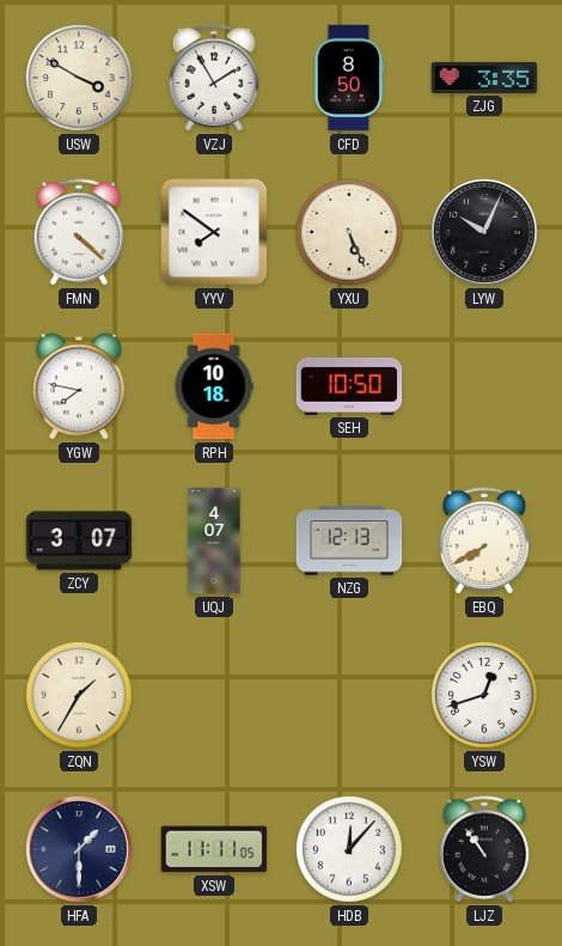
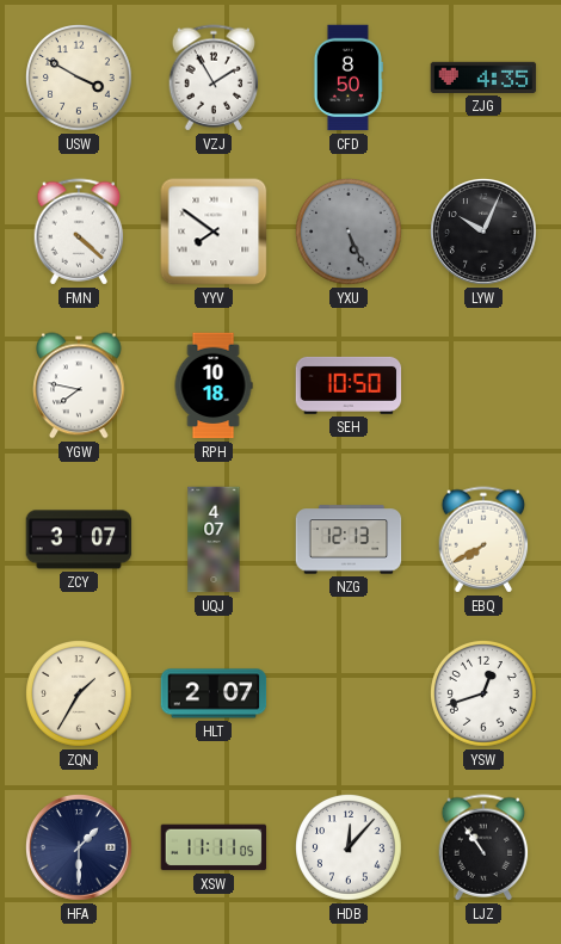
ZJG: 3:35 -> 4:35 (483, 78)
YXU dial: cream -> grey (350, 233)
HLT: none -> 2:07 (214, 693)
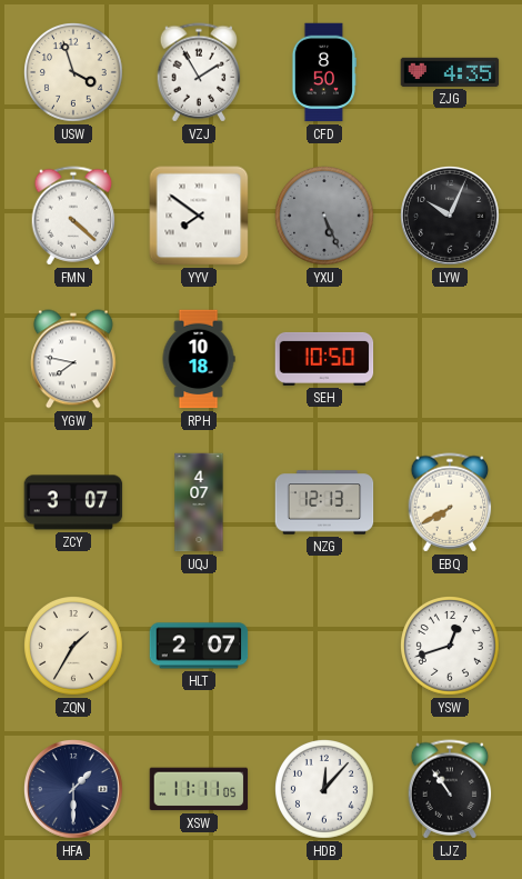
USW: 3:50 -> 3:57 (74, 73)
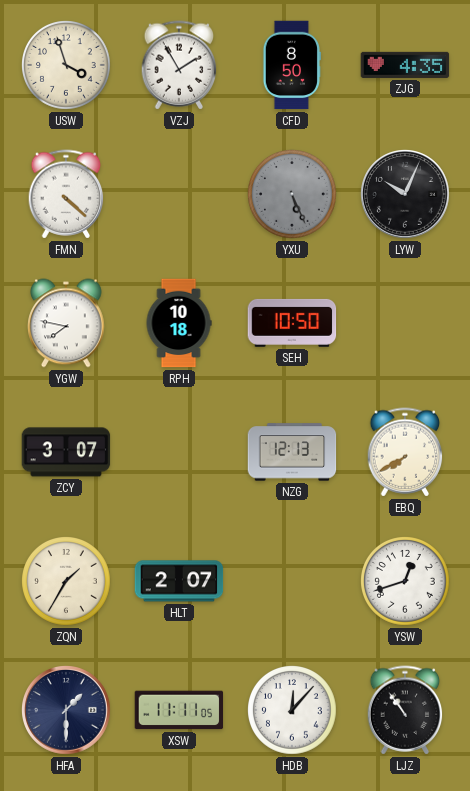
YYV: 7:51 -> none (199, 216)
UQJ: 4:07 -> none (199, 502)
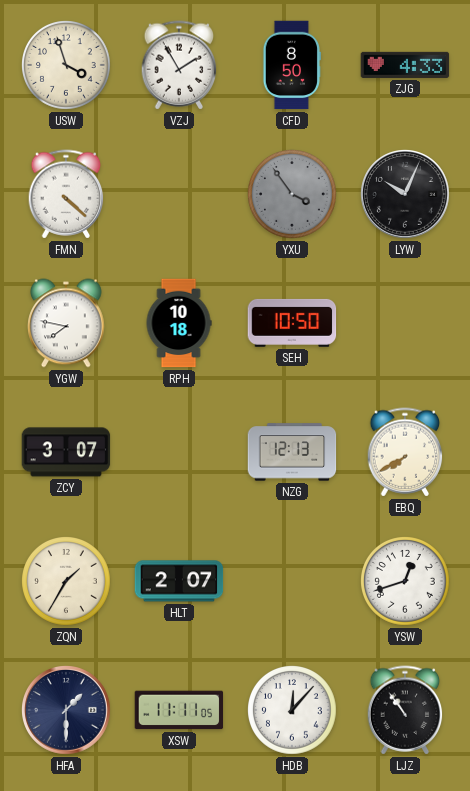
ZJG: 4:35 -> 4:33 (405, 65)
YXU: 5:26 -> 3:54 (293, 195)
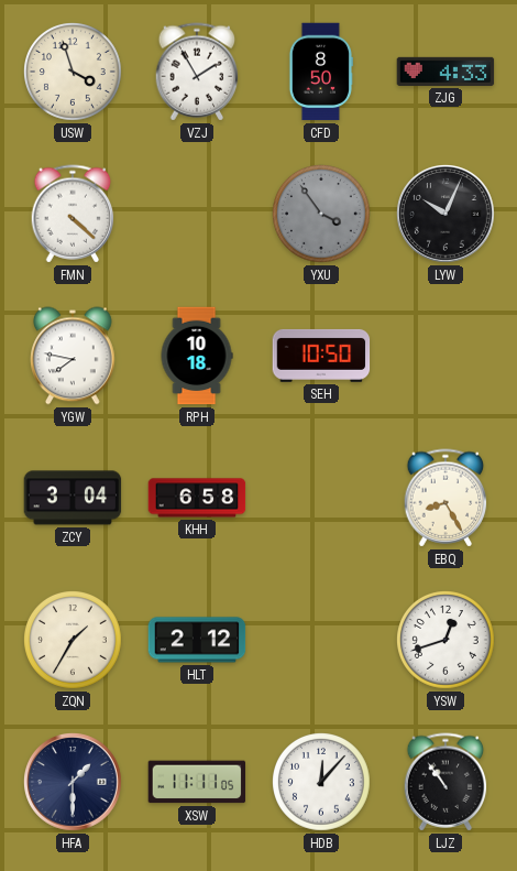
ZCY: 3:07 -> 3:04 (73, 498)
KHH: none -> 6:58 (197, 498)
NZG: 12:13 -> none (292, 452)
EBQ: 7:40 -> 8:25 (446, 498)
HLT: 2:07 -> 2:12 (197, 640)
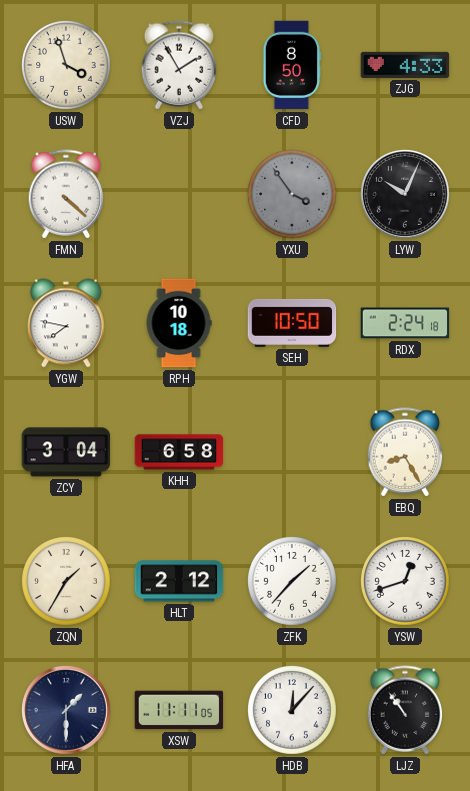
RDX: none -> 2:24 (405, 323)
ZFK: none -> 1:37 (293, 582)
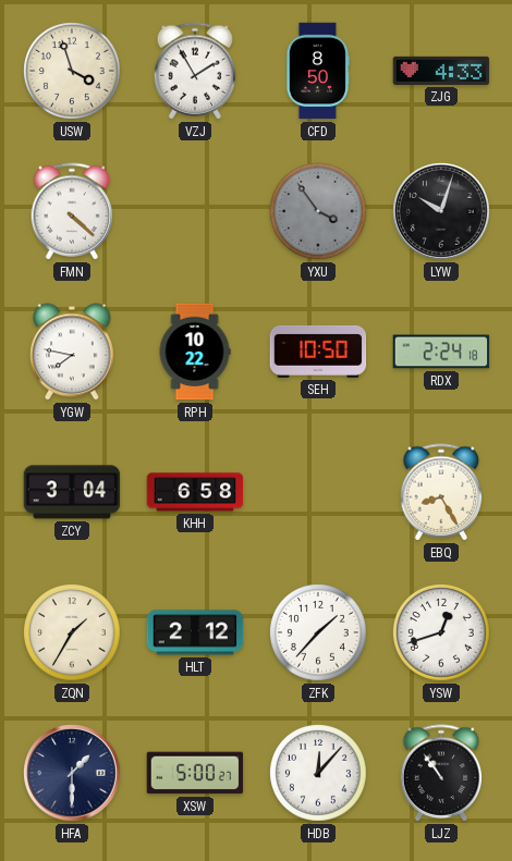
LYW: 10:04 -> 10:03 (442, 212)
RPH: 10:18 -> 10:22 (195, 352)
XSW: 11:11 -> 5:00 (195, 773)
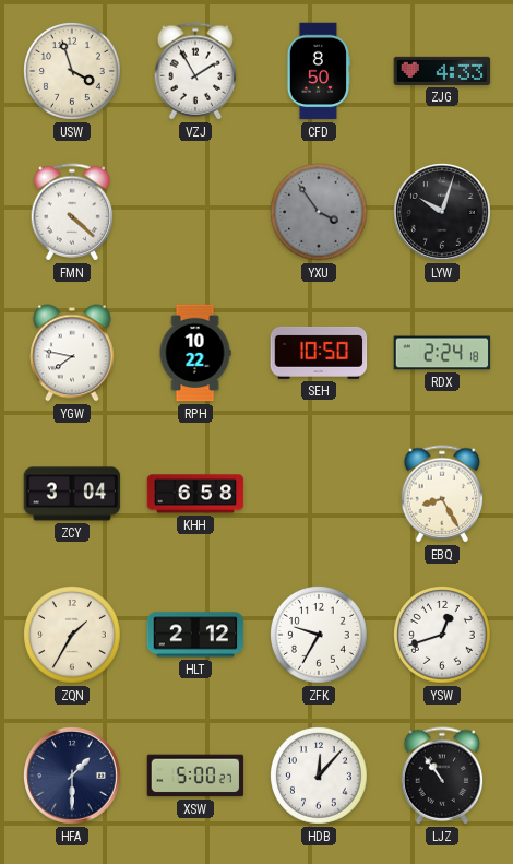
ZFK: 1:37 -> 9:35 (320, 636)
